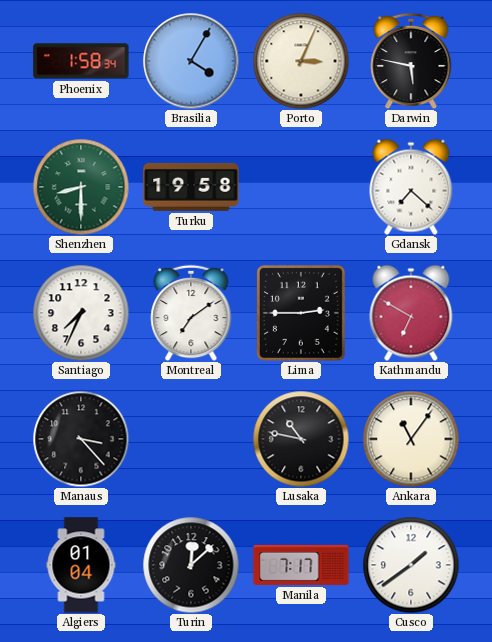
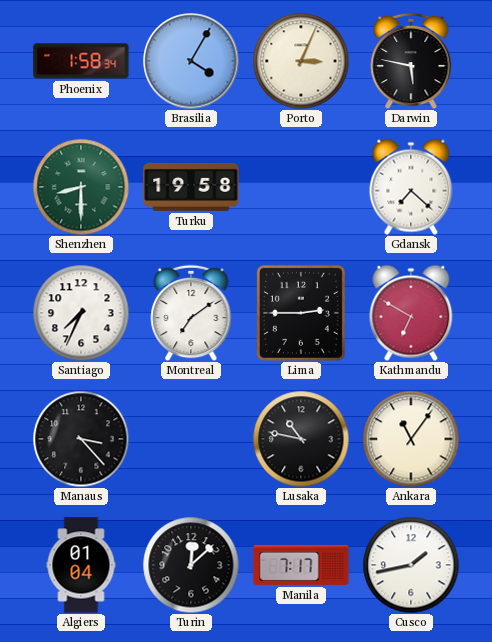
Cusco: 1:39 -> 1:43 (411, 565)
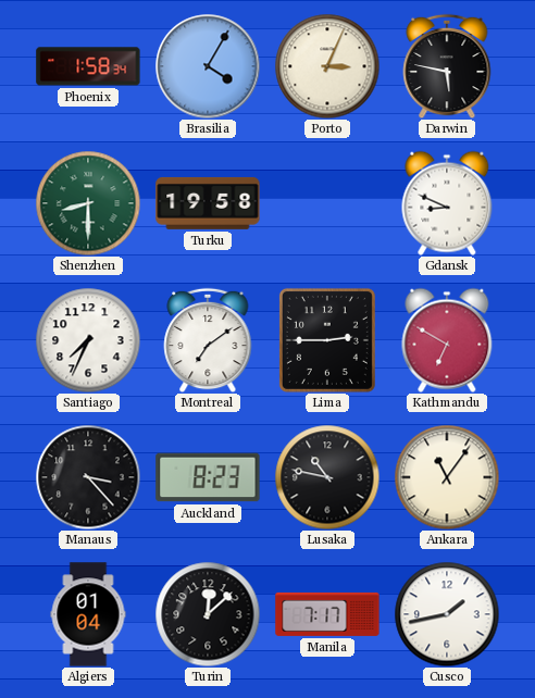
Gdansk: 7:22 -> 8:49 (447, 203)
Auckland: none -> 8:23 (208, 477)
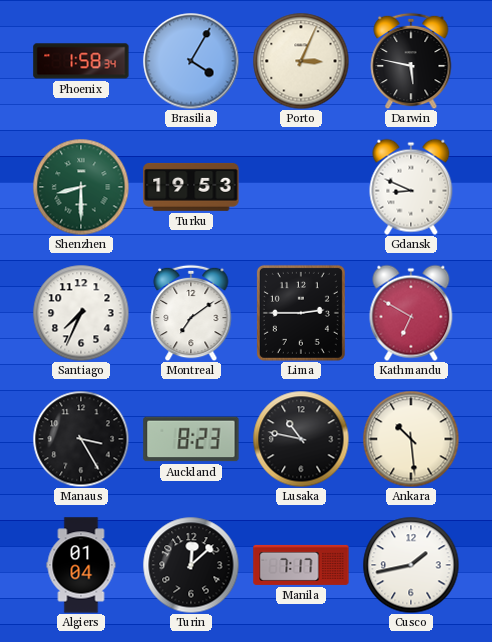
Turku: 19:58 -> 19:53 (191, 187)
Manaus: 3:23 -> 3:25 (81, 439)
Ankara: 11:06 -> 10:29 (411, 439)
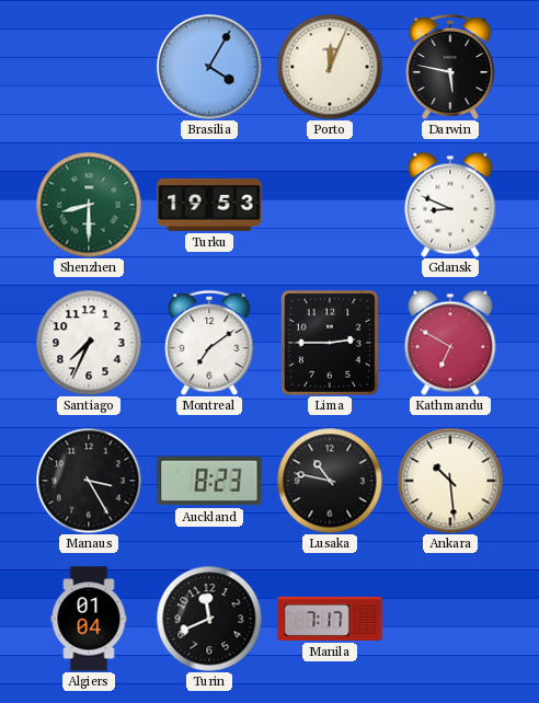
Phoenix: 1:58 -> none (81, 61)
Porto: 3:04 -> 12:04 (330, 67)
Turin: 12:08 -> 11:41 (209, 619)
Cusco: 1:43 -> none (411, 565)
